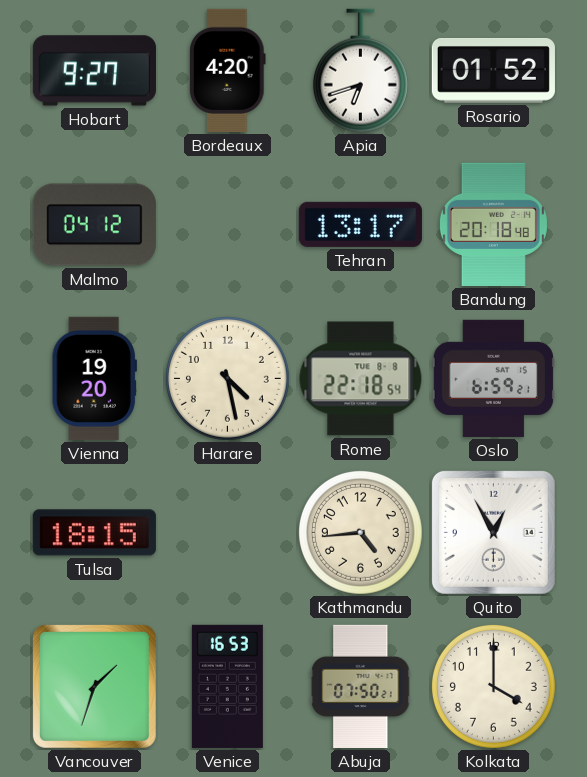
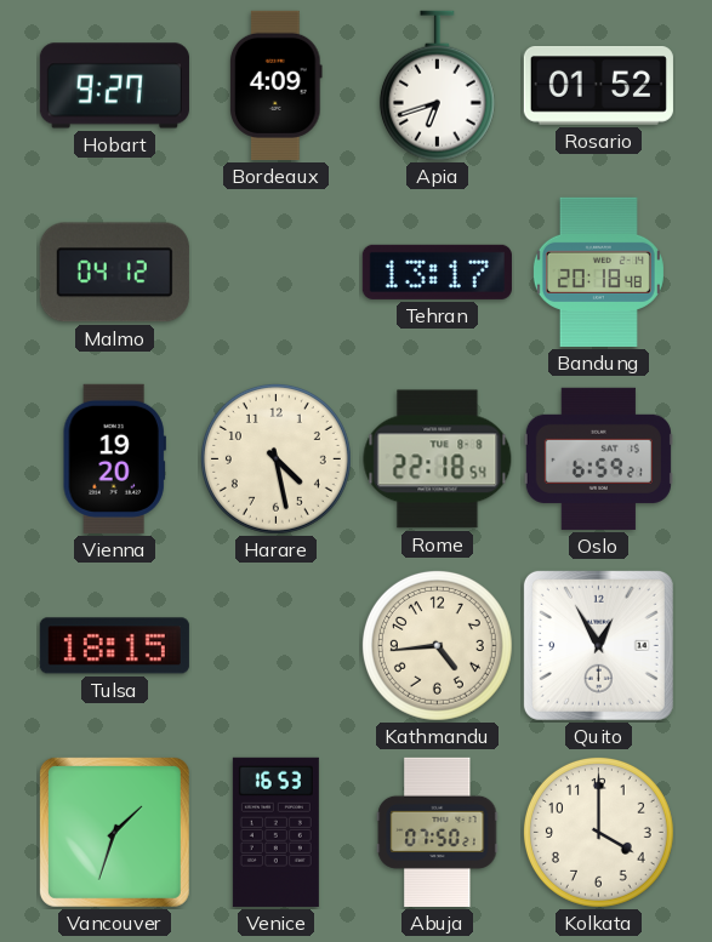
Bordeaux: 4:20 -> 4:09 (277, 85)
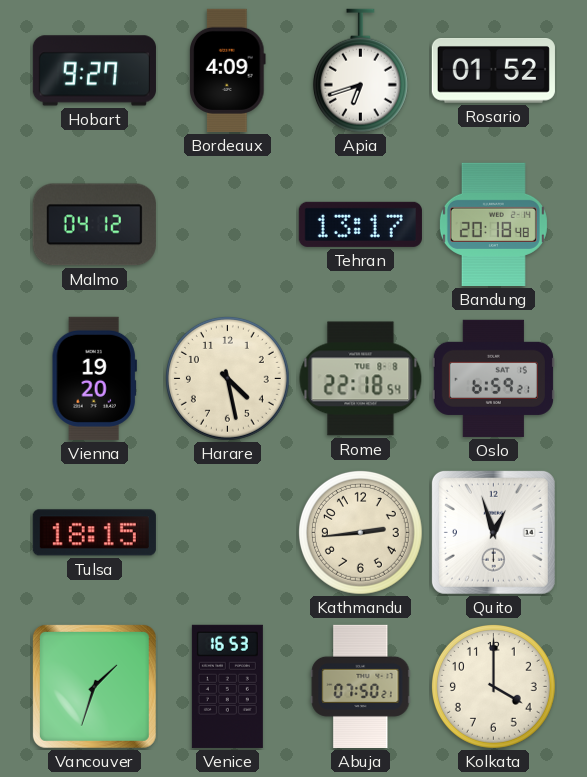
Kathmandu: 4:44 -> 2:44 (360, 532)
Quito: 12:55 -> 12:57 (493, 532)
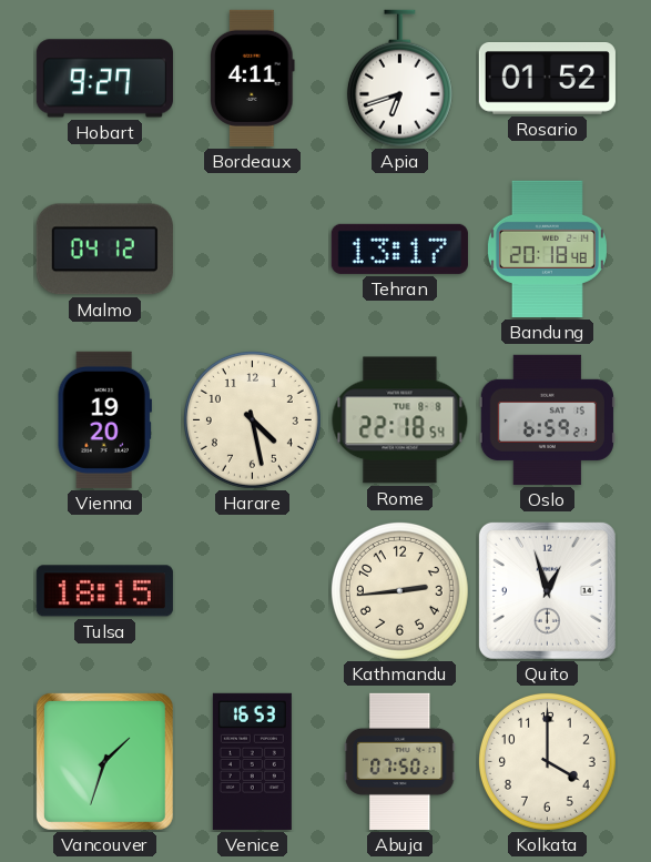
Bordeaux: 4:09 -> 4:11 (253, 78)
